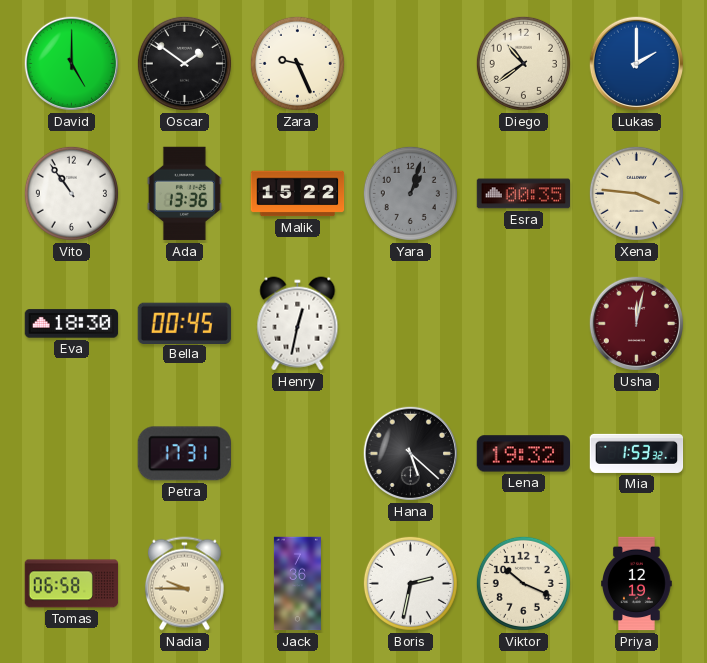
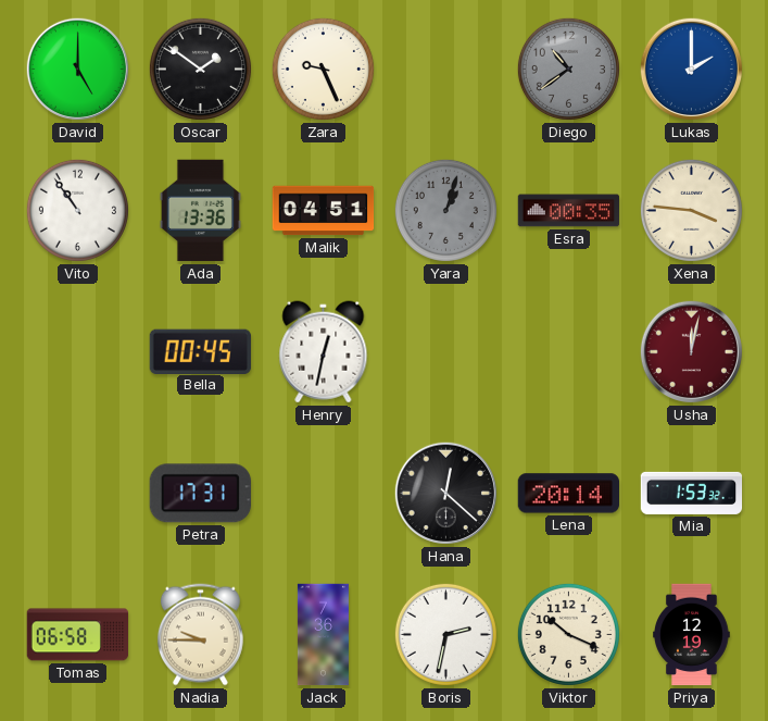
Diego dial: cream -> grey (568, 69)
Malik: 15:22 -> 04:51 (324, 211)
Eva: 18:30 -> none (72, 324)
Hana: 5:22 -> 12:22 (445, 493)
Lena: 19:32 -> 20:14 (568, 494)
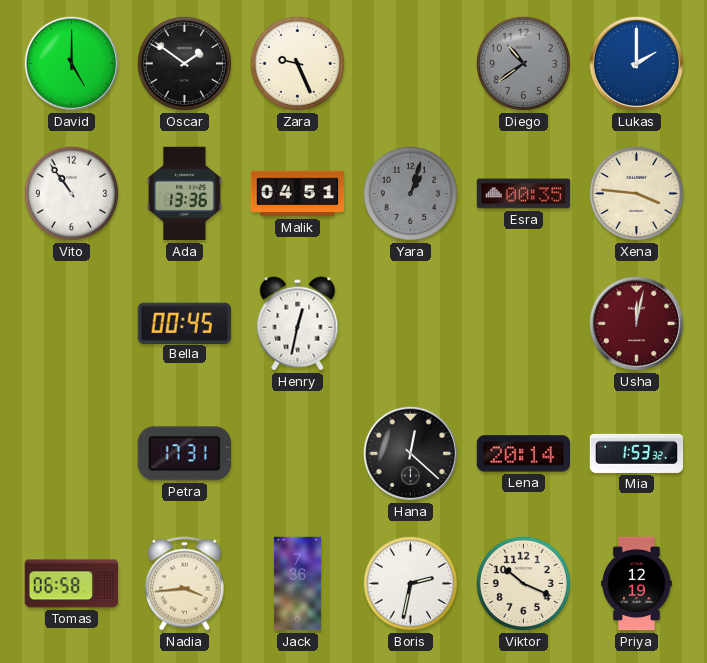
Nadia: 9:45 -> 3:44 (184, 584)
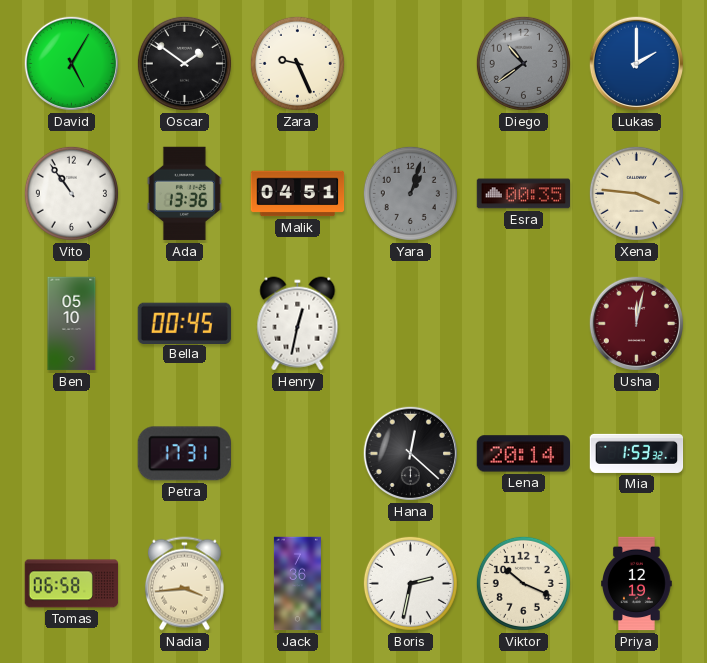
David: 5:00 -> 5:05 (71, 63)
Ben: none -> 05:10 (72, 324)
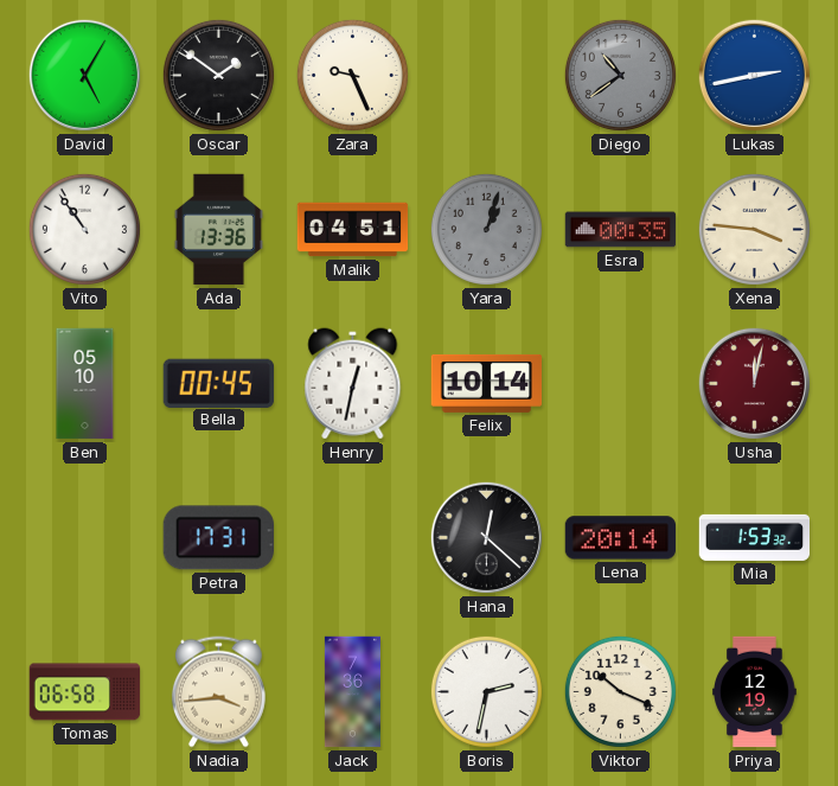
Lukas: 2:00 -> 2:43 (754, 75)
Felix: none -> 10:14 (487, 383)
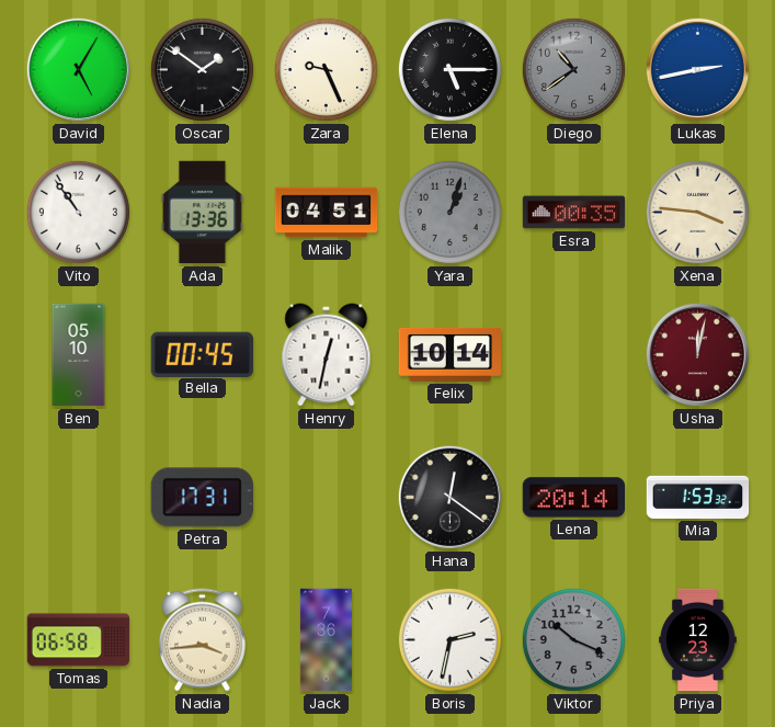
Elena: none -> 5:15 (449, 69)
Hana: 12:22 -> 12:21 (449, 497)
Viktor dial: cream -> grey (573, 639)
Priya: 12:19 -> 12:23 (698, 640)
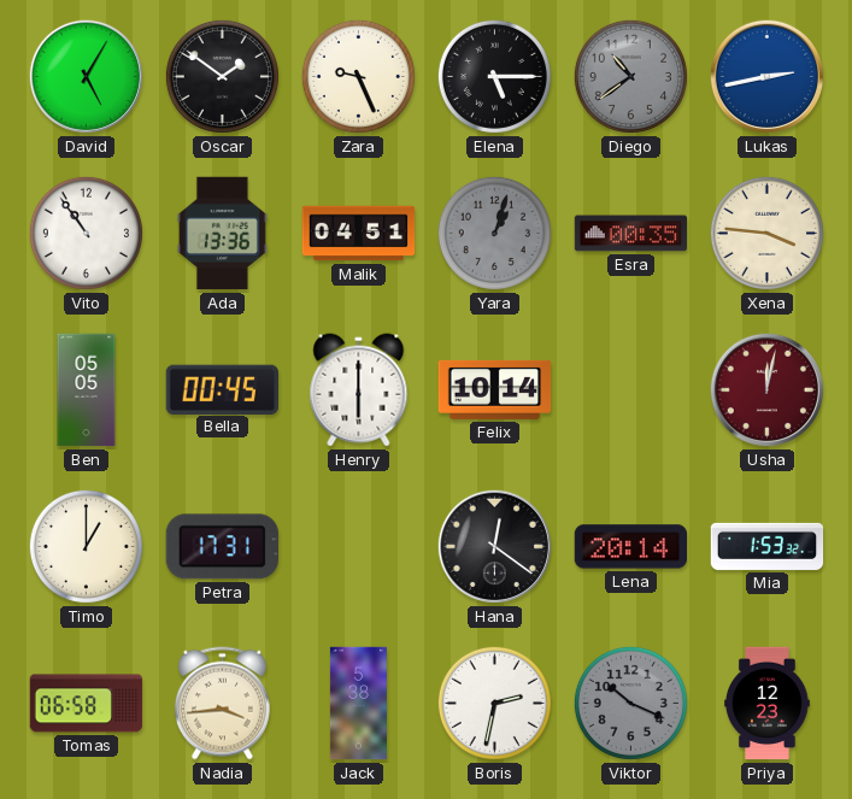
Ben: 05:10 -> 05:05 (87, 390)
Henry: 12:32 -> 6:00 (359, 390)
Timo: none -> 1:00 (86, 546)
Jack: 7:36 -> 5:38 (358, 704)
